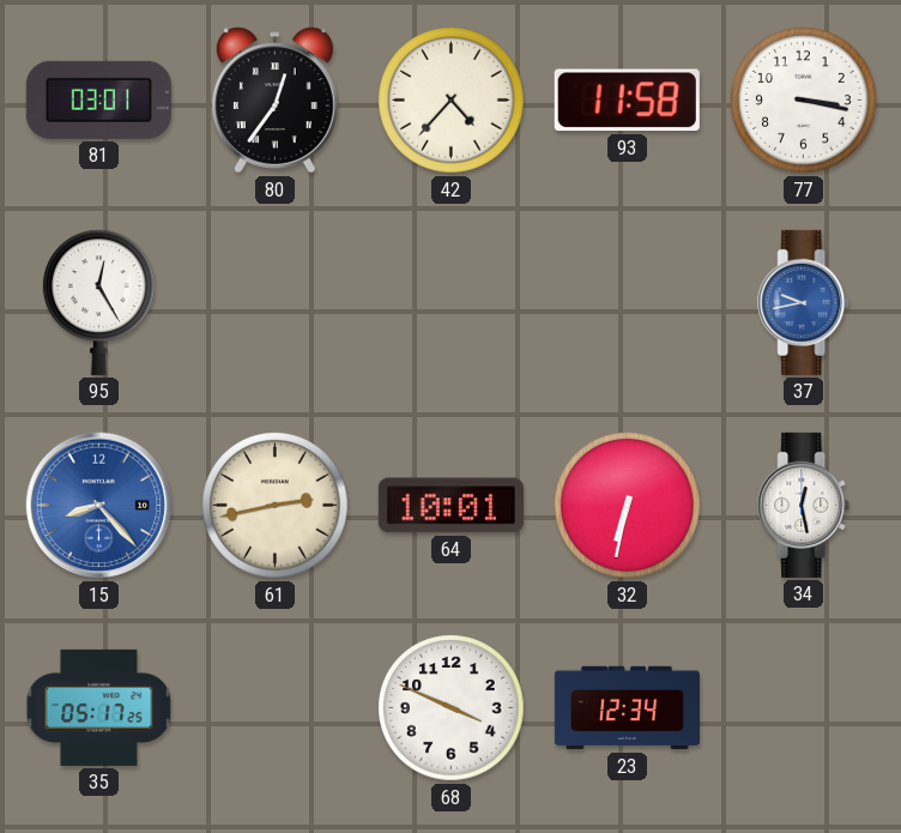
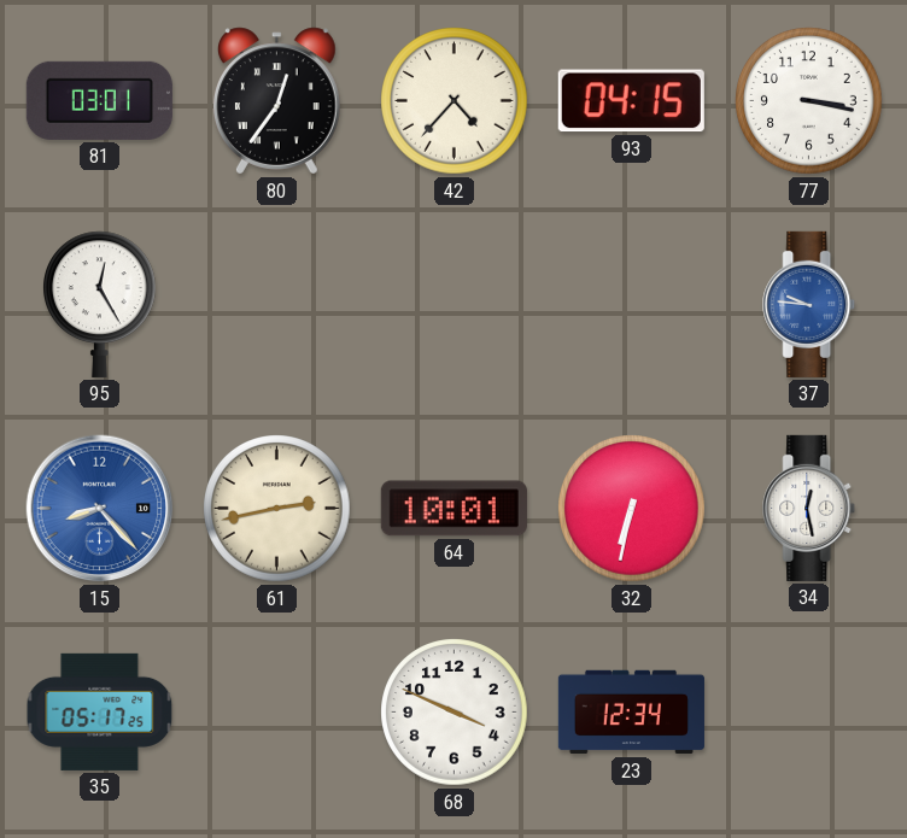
93: 11:58 -> 04:15 (631, 101)
37: 9:43 -> 9:46 (809, 304)
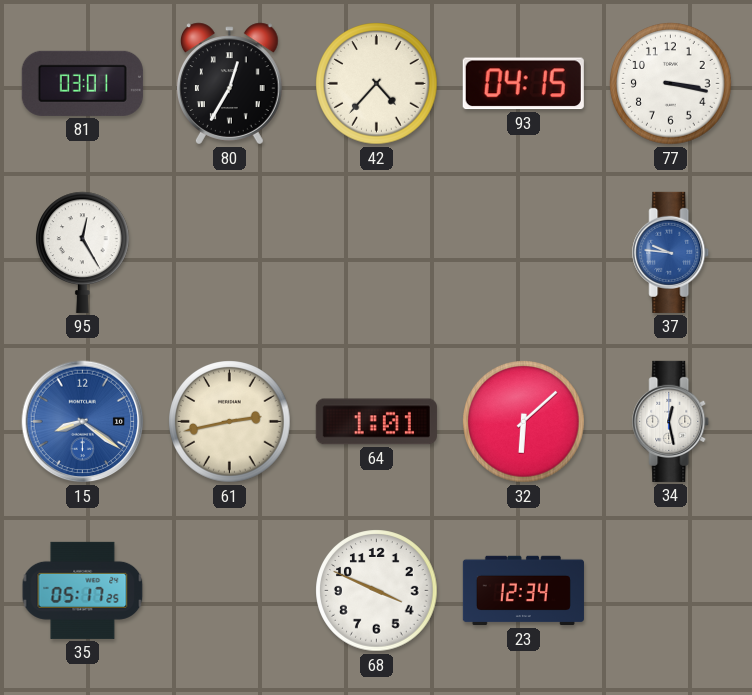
80: 12:36 -> 12:35 (229, 84)
15: 8:23 -> 8:21 (83, 422)
64: 10:01 -> 1:01 (376, 422)
32: 6:32 -> 6:08 (524, 422)
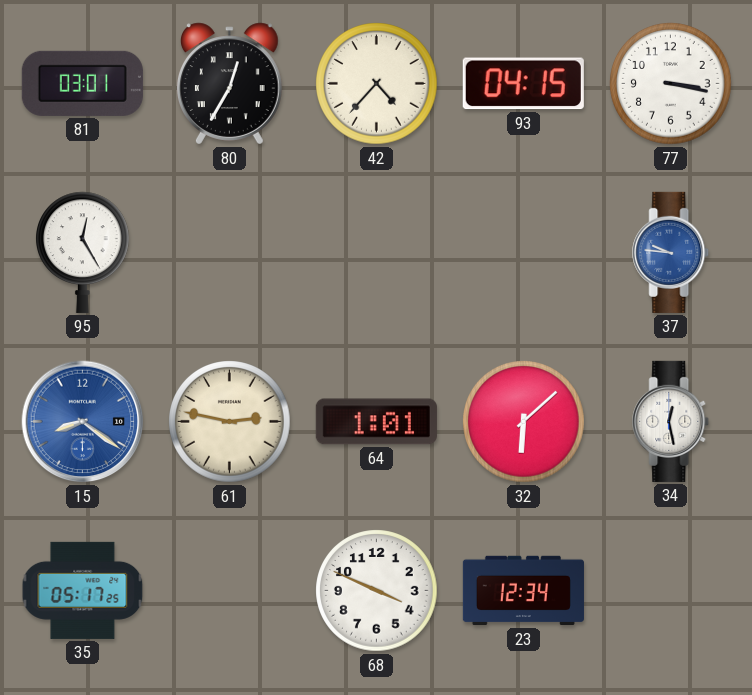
61: 2:43 -> 2:47 (230, 422)
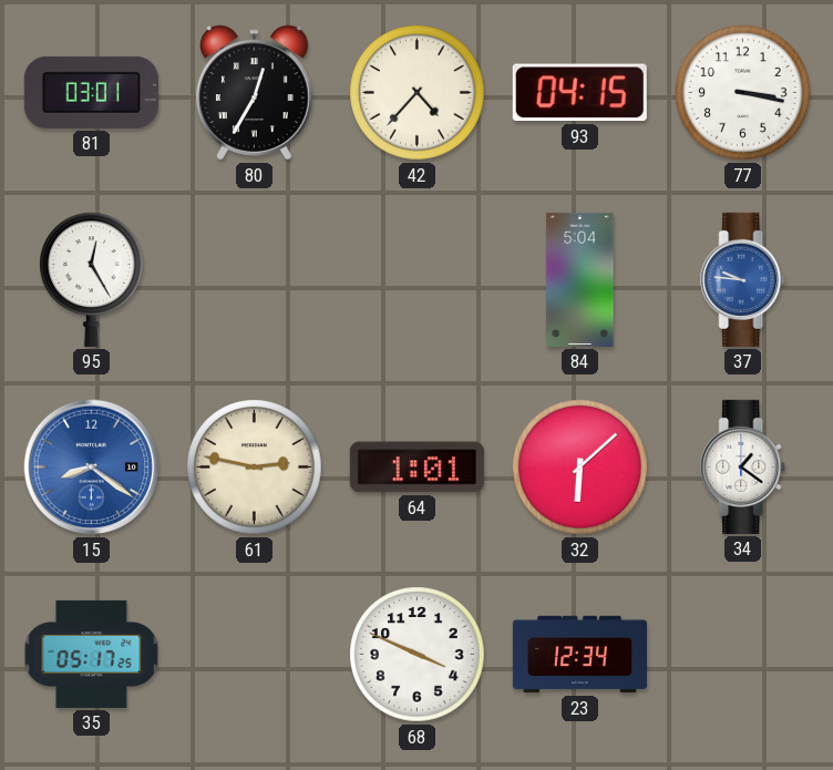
84: none -> 5:04 (580, 279)
34: 12:28 -> 1:21 (743, 466)
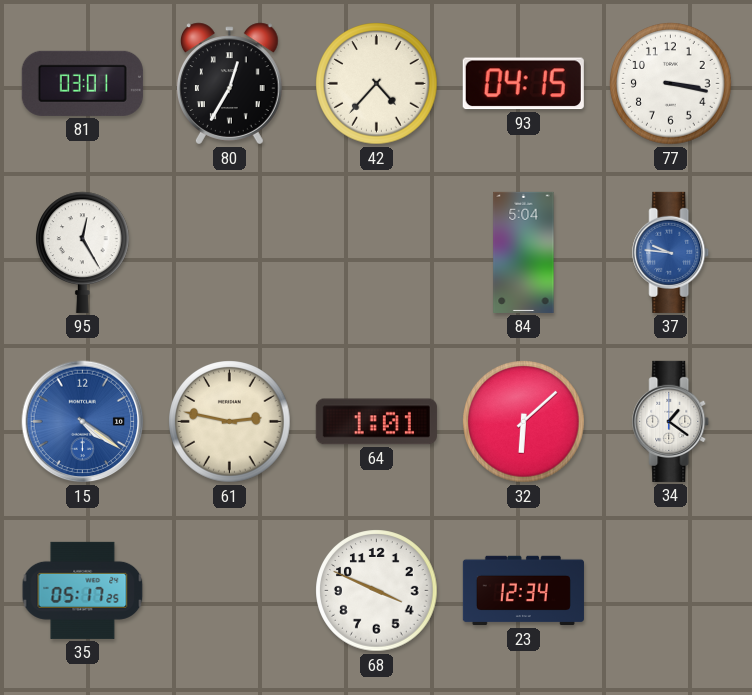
15: 8:21 -> 4:21 (83, 422)
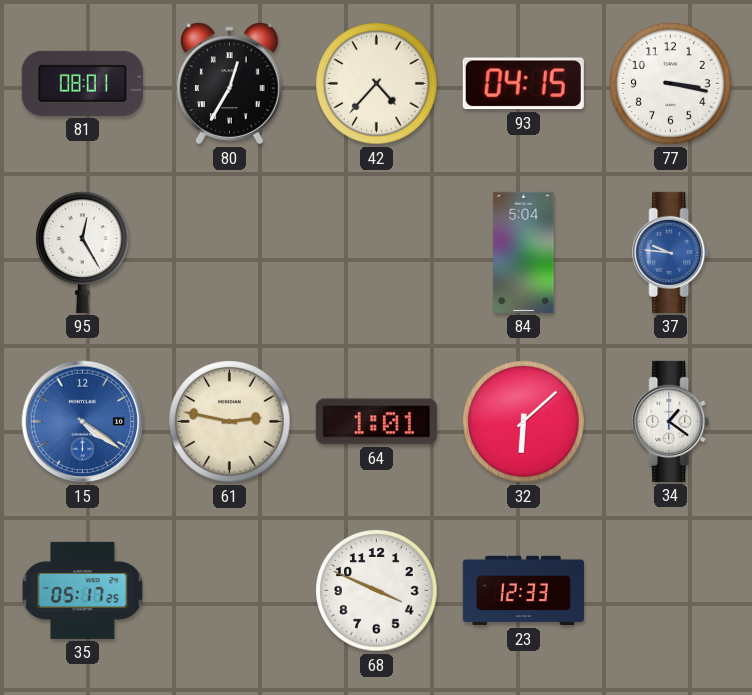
81: 03:01 -> 08:01 (82, 83)
23: 12:34 -> 12:33 (523, 591)
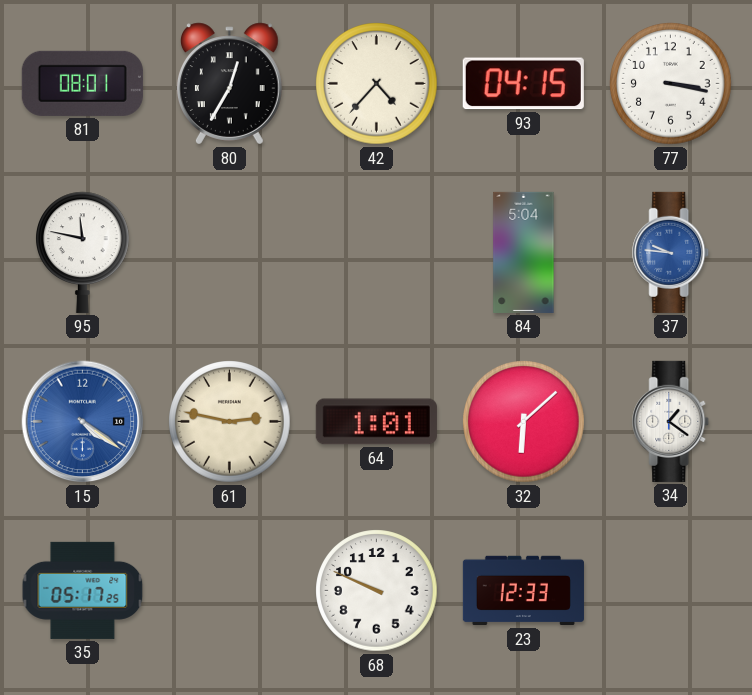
95: 12:25 -> 11:47 (83, 252)
68: 3:49 -> 9:49 (377, 591)
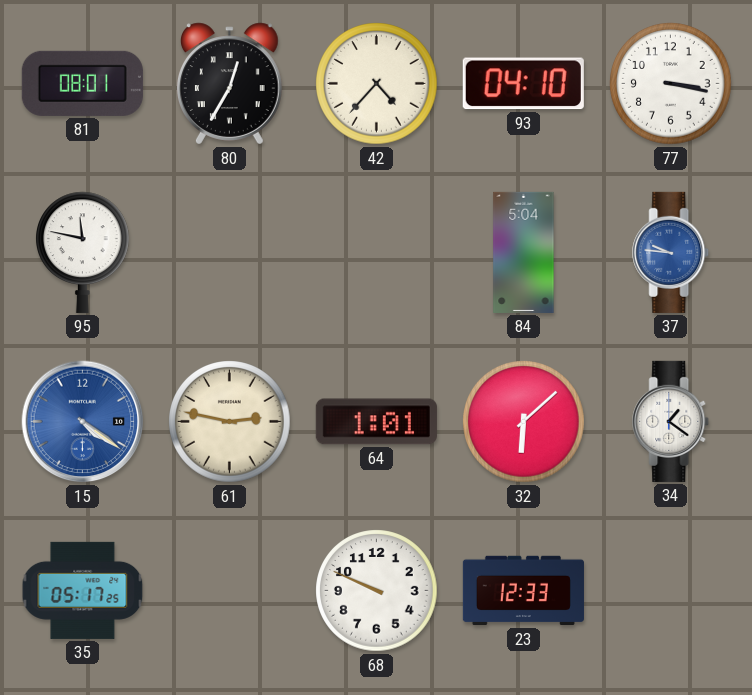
93: 04:15 -> 04:10 (523, 84)
